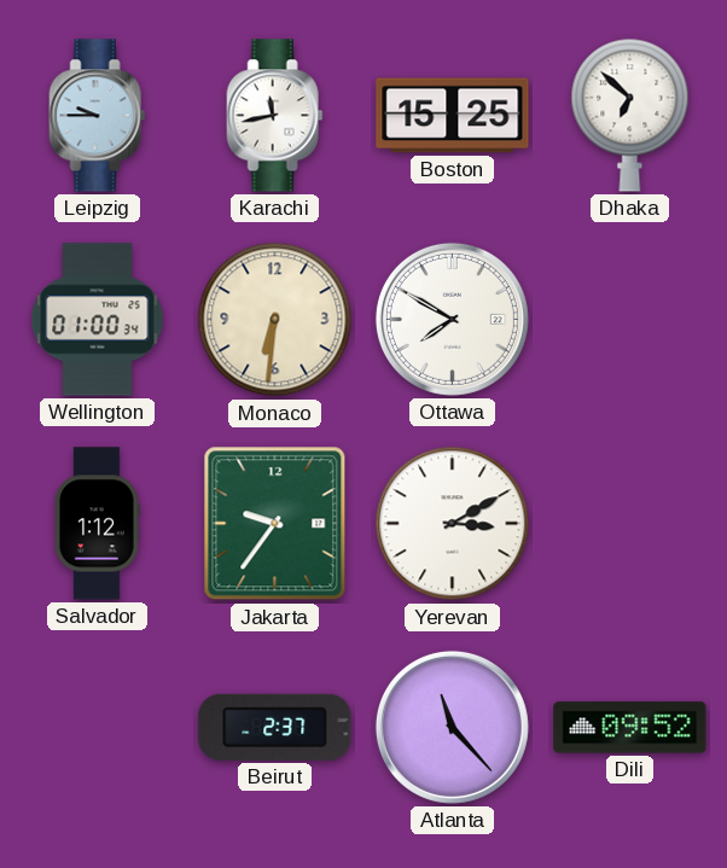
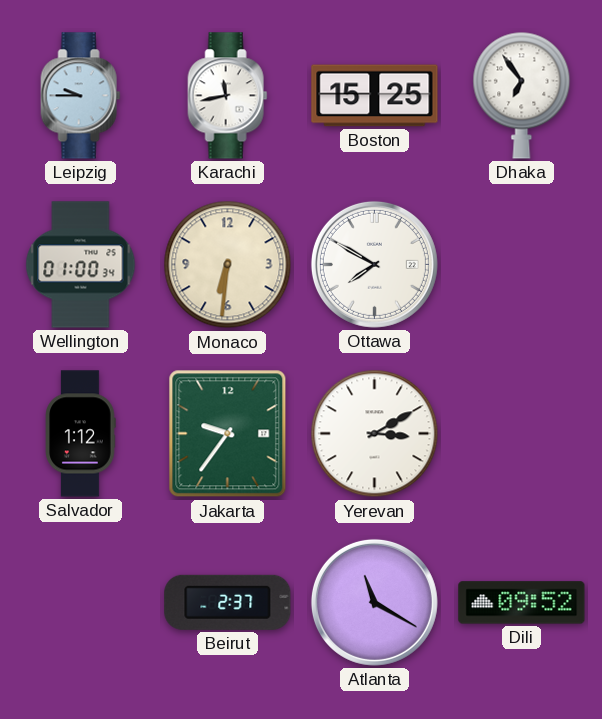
Dhaka: 6:52 -> 6:54 (522, 95)
Atlanta: 11:23 -> 11:20 (374, 602)
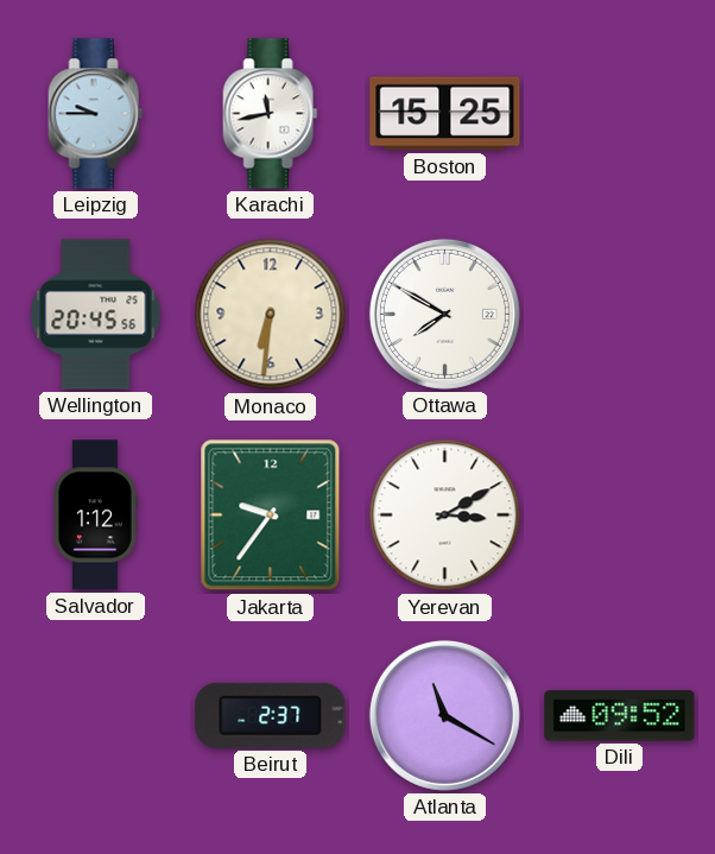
Dhaka: 6:54 -> none (522, 95)
Wellington: 01:00 -> 20:45 (96, 315)
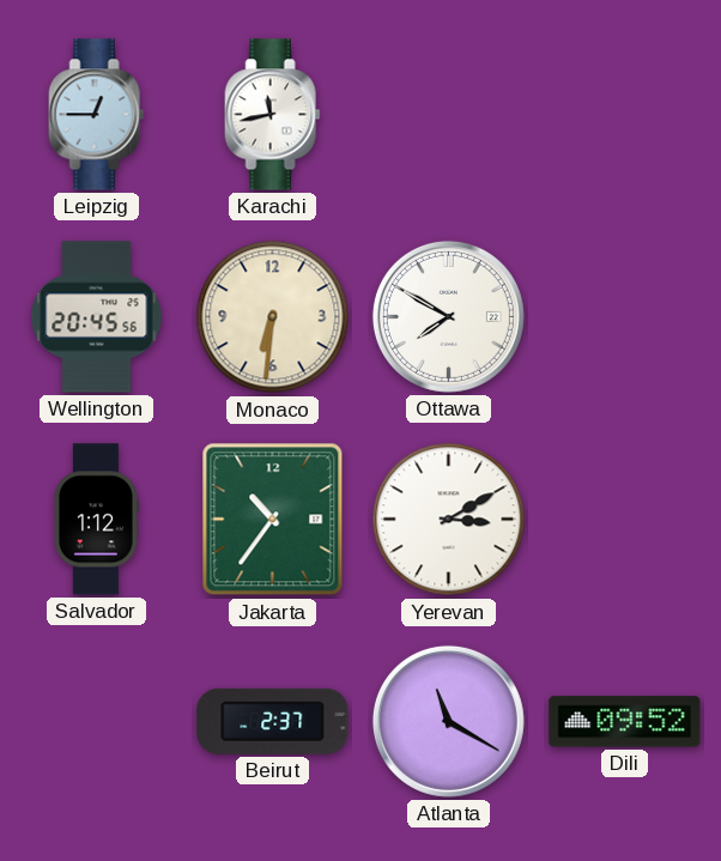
Leipzig: 9:45 -> 12:45 (97, 115)
Boston: 15:25 -> none (445, 114)
Jakarta: 9:36 -> 10:36 (273, 520)
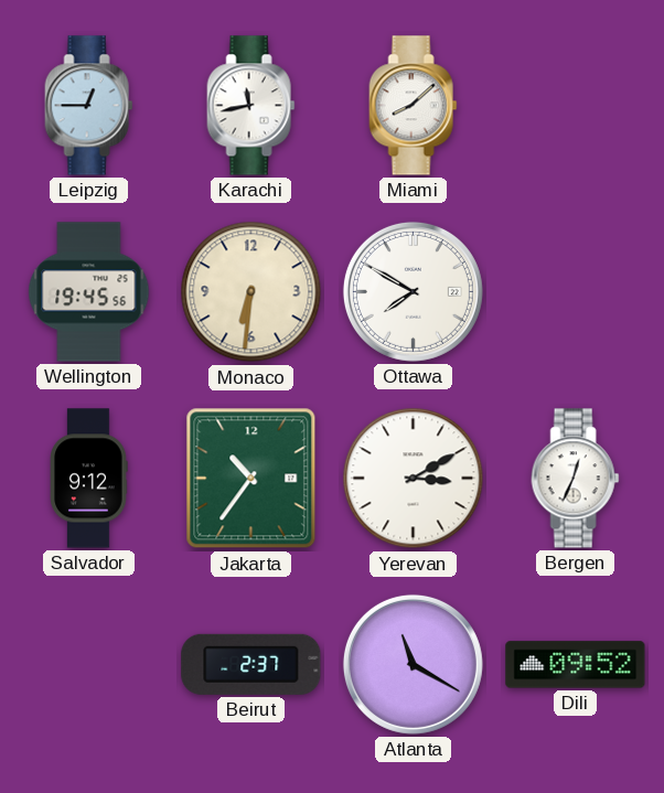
Miami: none -> 8:08 (414, 106)
Wellington: 20:45 -> 19:45 (89, 292)
Salvador: 1:12 -> 9:12 (89, 479)
Bergen: none -> 12:34 (576, 479)
